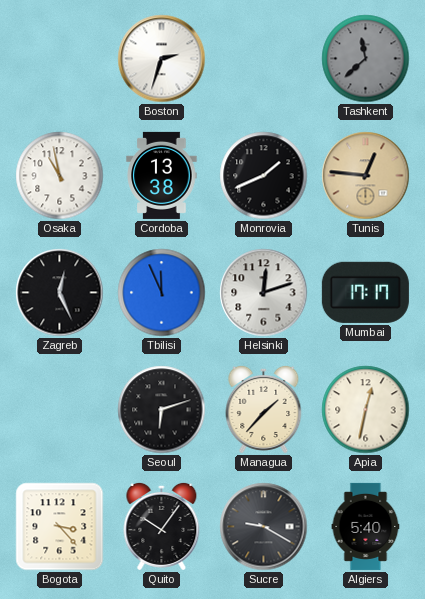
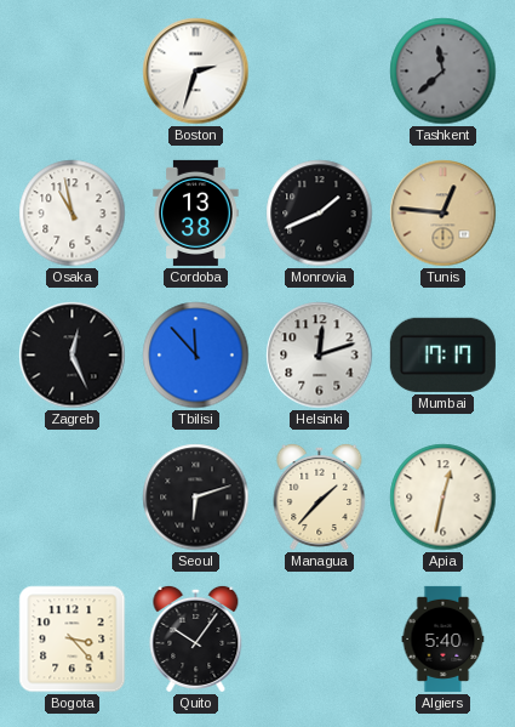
Tbilisi: 11:56 -> 11:53 (196, 356)
Sucre: 9:20 -> none (264, 527)
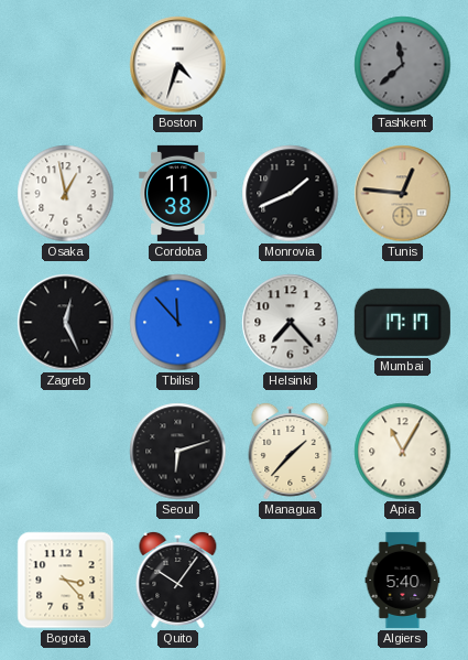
Boston: 2:33 -> 4:33 (178, 65)
Osaka: 10:58 -> 12:58 (66, 194)
Cordoba: 13:38 -> 11:38 (178, 193)
Helsinki: 12:12 -> 7:23 (291, 323)
Apia: 12:32 -> 11:05 (403, 452)
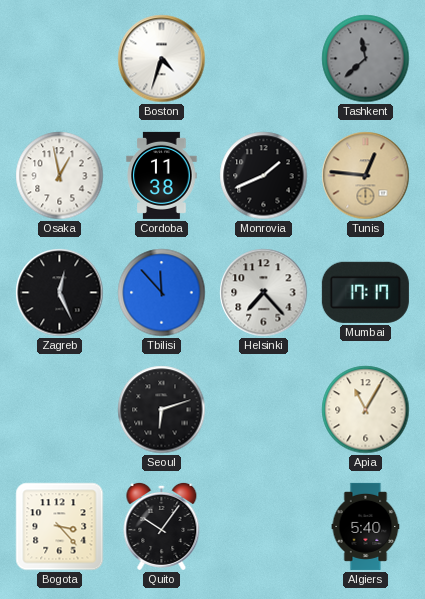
Managua: 1:37 -> none (291, 451)
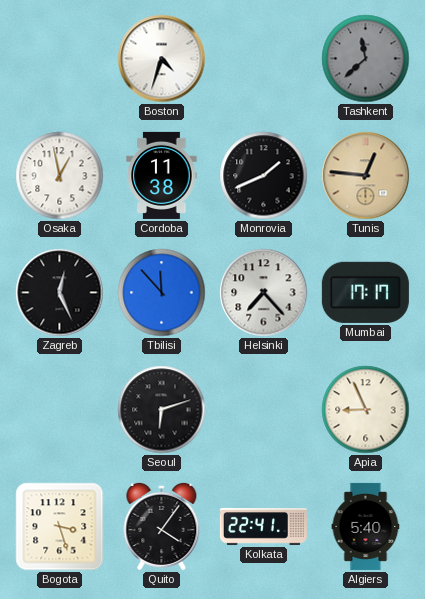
Apia: 11:05 -> 8:56 (366, 410)
Bogota: 3:23 -> 3:27 (60, 527)
Quito: 10:06 -> 4:06 (162, 526)
Kolkata: none -> 22:41 (263, 527)
